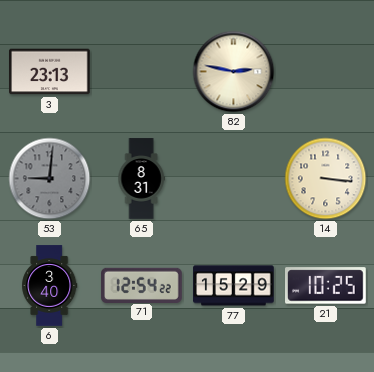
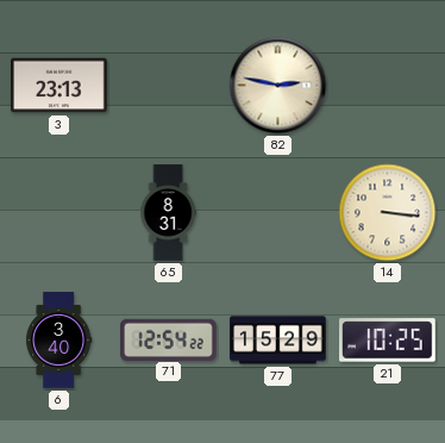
53: 9:01 -> none (50, 179)
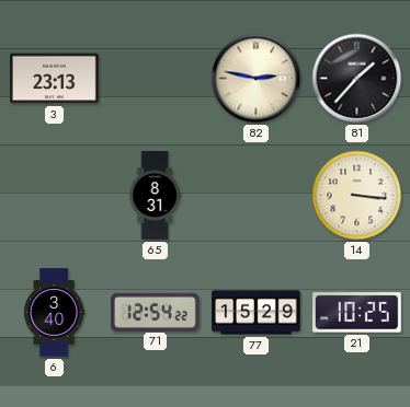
81: none -> 1:37 (357, 79)
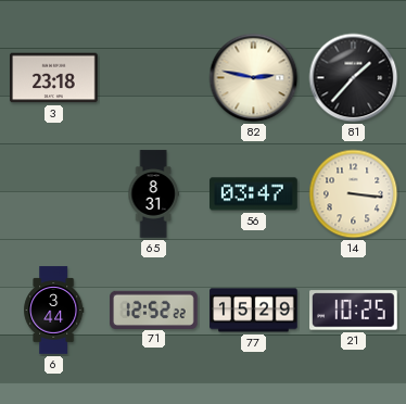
3: 23:13 -> 23:18 (54, 78)
56: none -> 03:47 (254, 194)
6: 3:40 -> 3:44 (54, 311)
71: 12:54 -> 12:52 (154, 310)
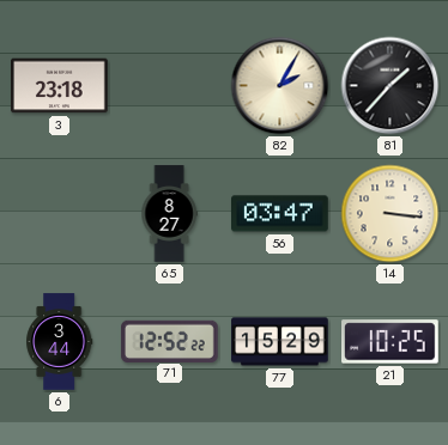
82: 2:47 -> 2:05 (280, 86)
65: 8:31 -> 8:27 (169, 214)
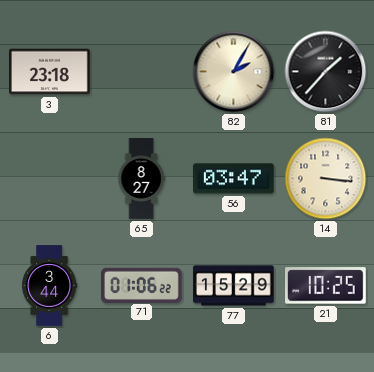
71: 12:52 -> 01:06 (142, 285)
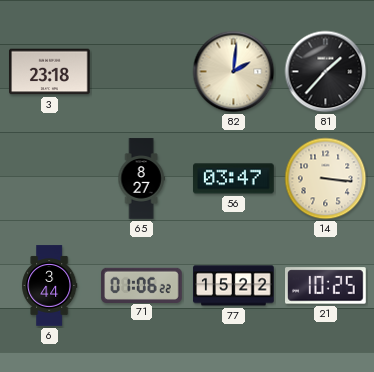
82: 2:05 -> 2:01 (234, 72)
77: 15:29 -> 15:22 (234, 286)
